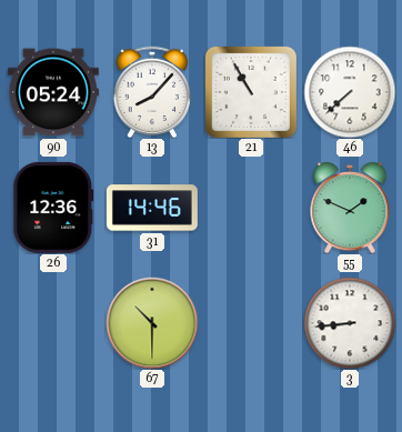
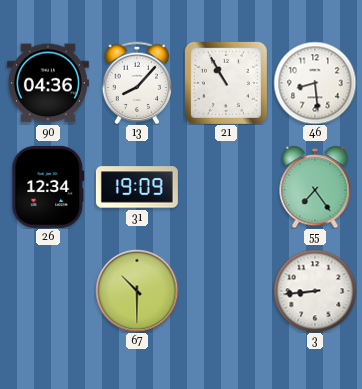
90: 05:24 -> 04:36 (48, 83)
46: 7:38 -> 8:29 (315, 83)
26: 12:36 -> 12:34 (48, 187)
31: 14:46 -> 19:09 (137, 187)
55: 1:49 -> 7:24 (315, 187)
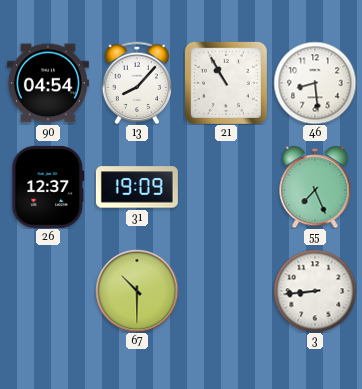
90: 04:36 -> 04:54 (48, 83)
26: 12:34 -> 12:37 (48, 187)
55: 7:24 -> 7:26 (315, 187)
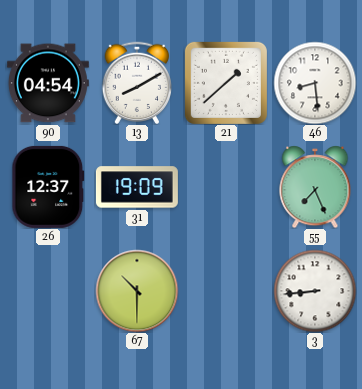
13: 8:07 -> 8:10 (137, 82)
21: 10:55 -> 1:38 (226, 83)
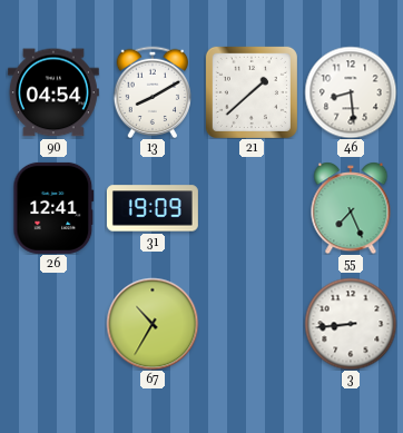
26: 12:37 -> 12:41 (53, 208)
67: 10:30 -> 10:35 (153, 324)
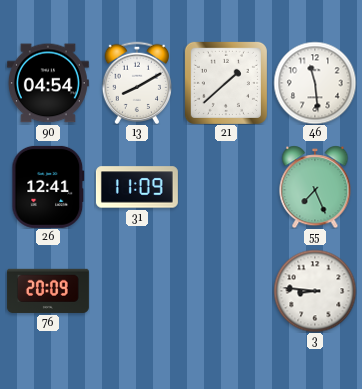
46: 8:29 -> 11:29 (315, 83)
31: 19:09 -> 11:09 (137, 187)
76: none -> 20:09 (48, 291)
67: 10:35 -> none (153, 324)
3: 8:44 -> 8:46 (315, 291)
